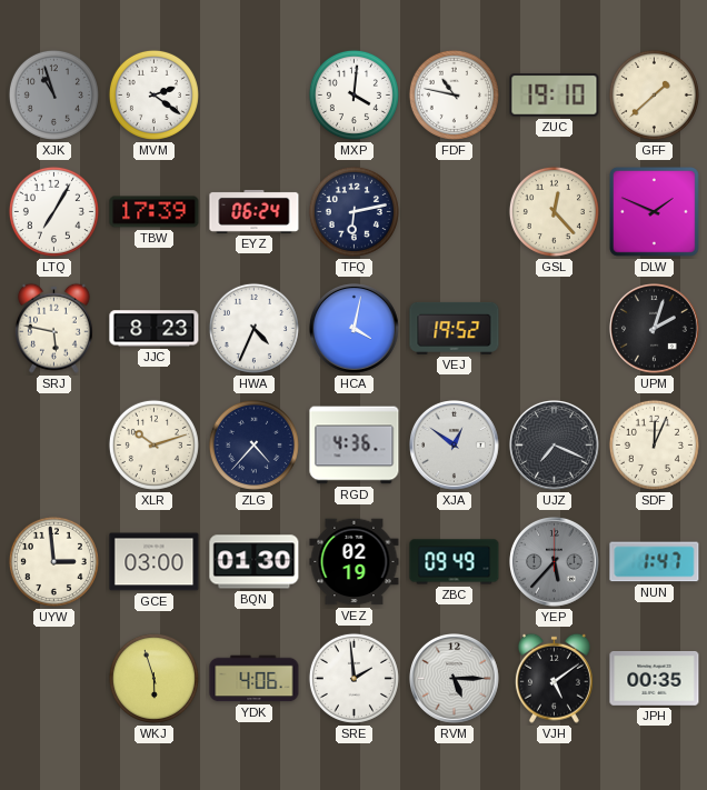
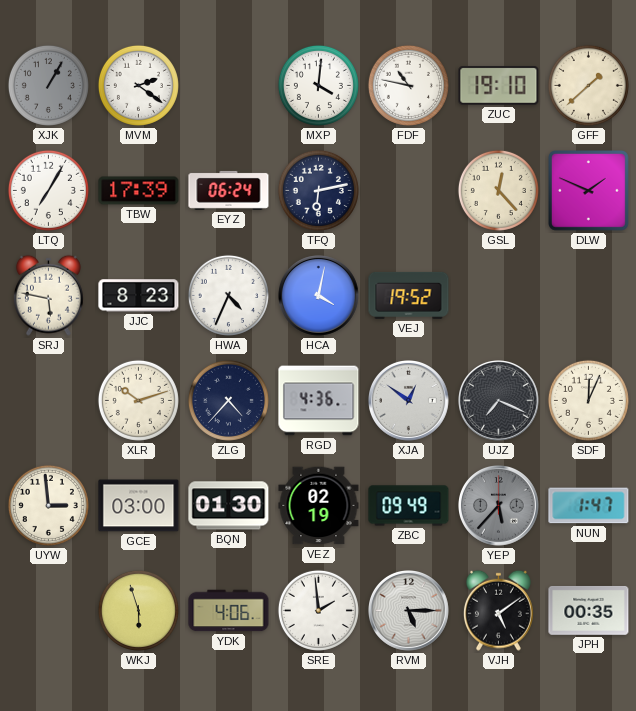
XJK: 10:57 -> 1:05 (48, 85)
UPM: 2:03 -> none (655, 329)
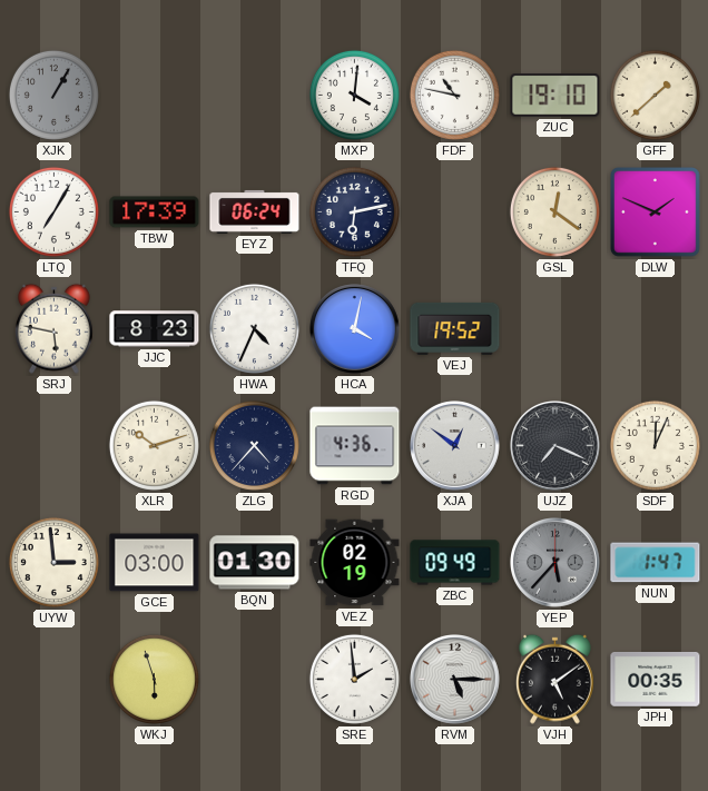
MVM: 2:21 -> none (138, 85)
GSL: 12:23 -> 12:21 (554, 211)
YDK: 4:06 -> none (229, 611)
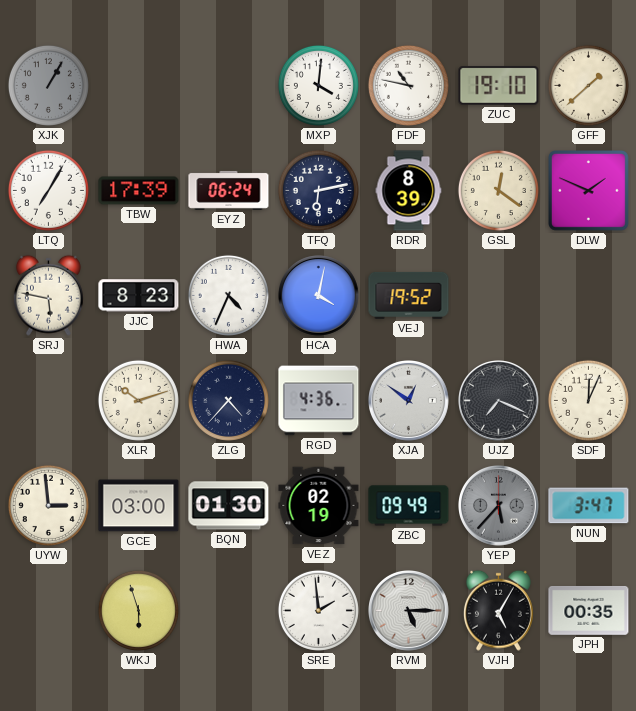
RDR: none -> 8:39 (409, 191)
NUN: 1:47 -> 3:47 (589, 506)
VJH: 5:09 -> 5:05 (498, 610)
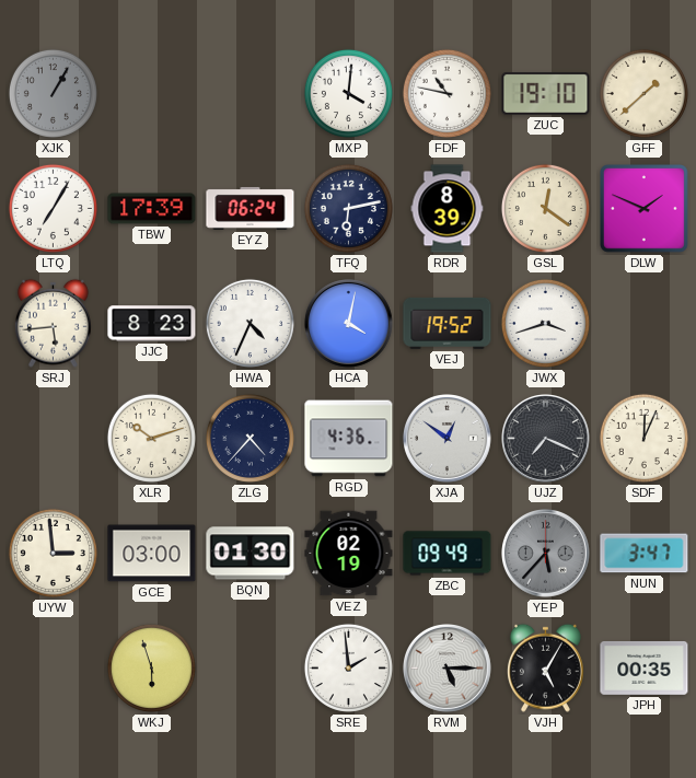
SRJ: 5:47 -> 5:44 (53, 323)
JWX: none -> 3:42 (545, 323)
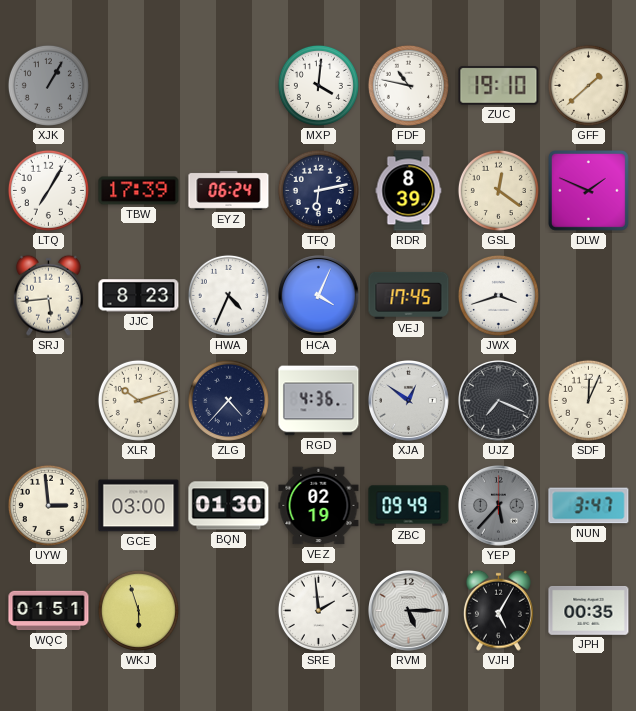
HCA: 4:02 -> 4:04 (319, 296)
VEJ: 19:52 -> 17:45 (409, 295)
WQC: none -> 01:51 (49, 611)
